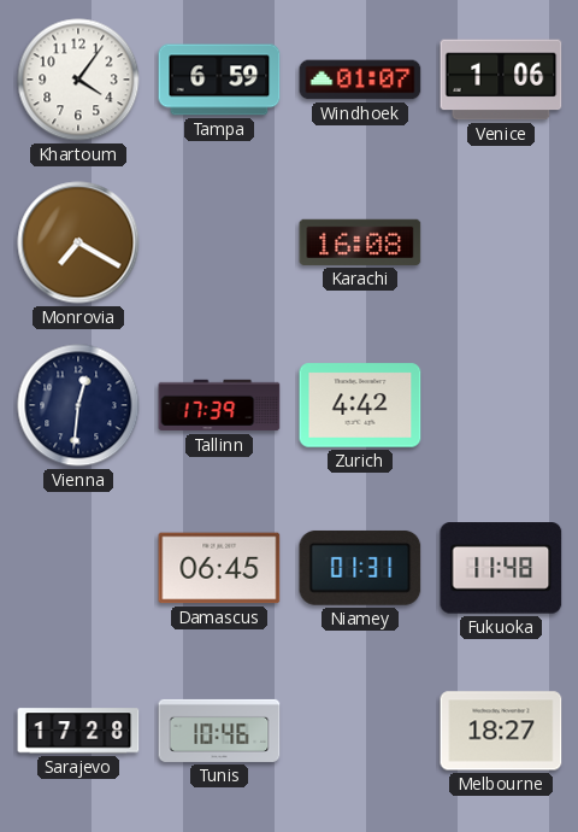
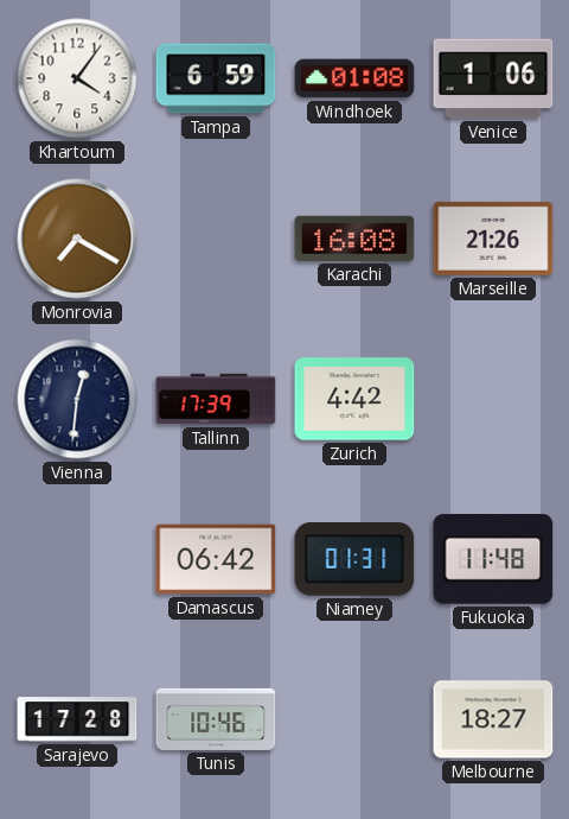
Windhoek: 01:07 -> 01:08 (354, 78)
Marseille: none -> 21:26 (493, 239)
Damascus: 06:45 -> 06:42 (216, 559)
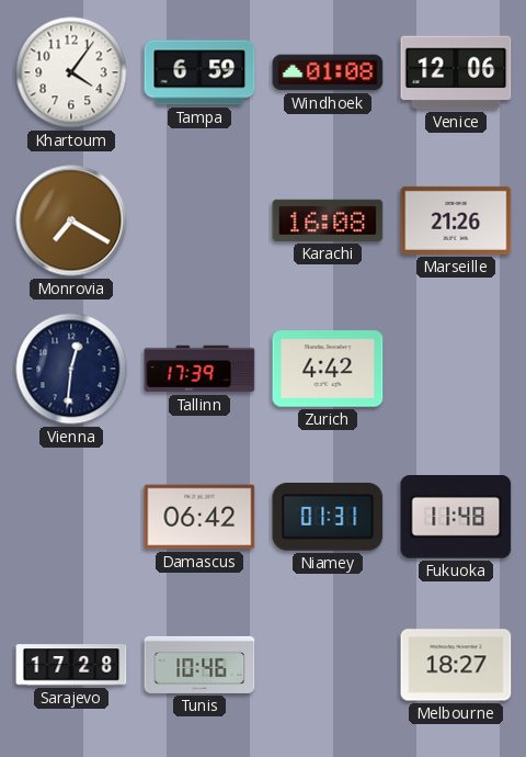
Venice: 1:06 -> 12:06 (456, 72)
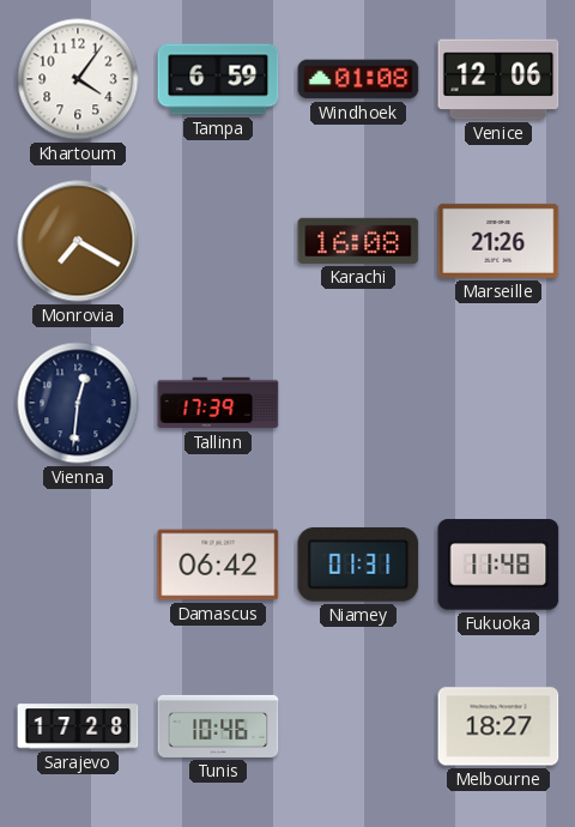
Zurich: 4:42 -> none (328, 369)
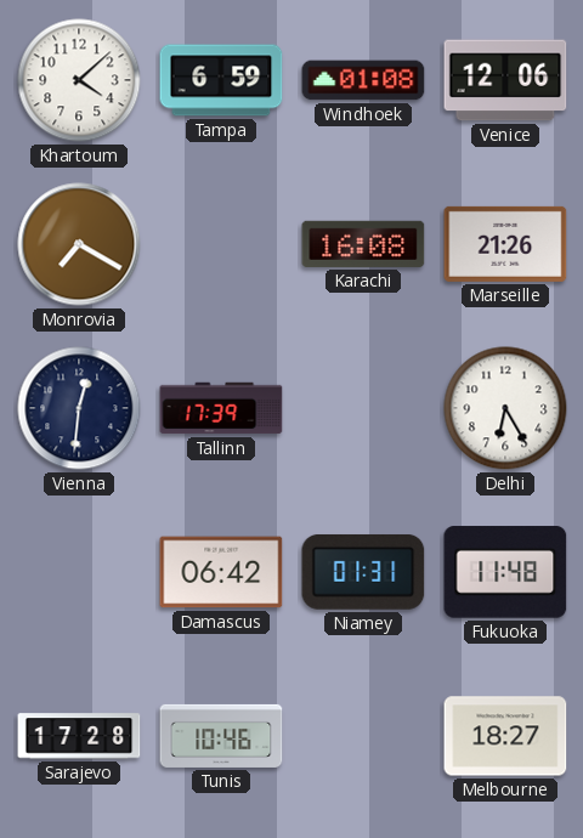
Khartoum: 4:06 -> 4:08 (79, 80)
Delhi: none -> 6:25 (505, 408)
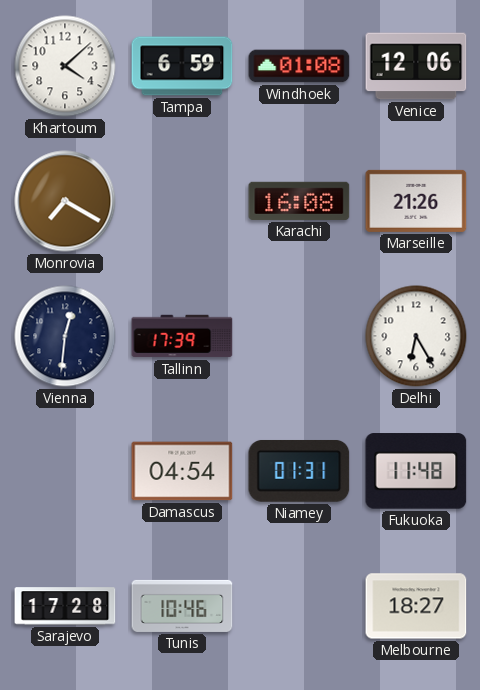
Damascus: 06:42 -> 04:54 (182, 471)
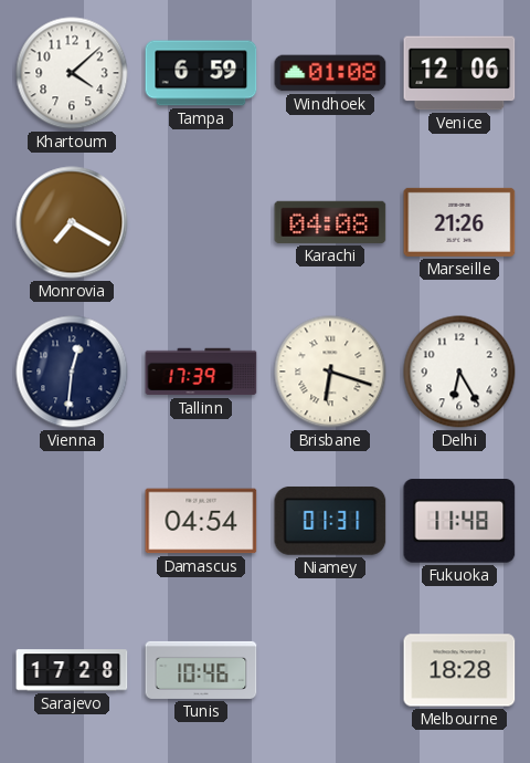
Karachi: 16:08 -> 04:08 (330, 222)
Brisbane: none -> 6:18 (330, 372)
Melbourne: 18:27 -> 18:28 (459, 670)
